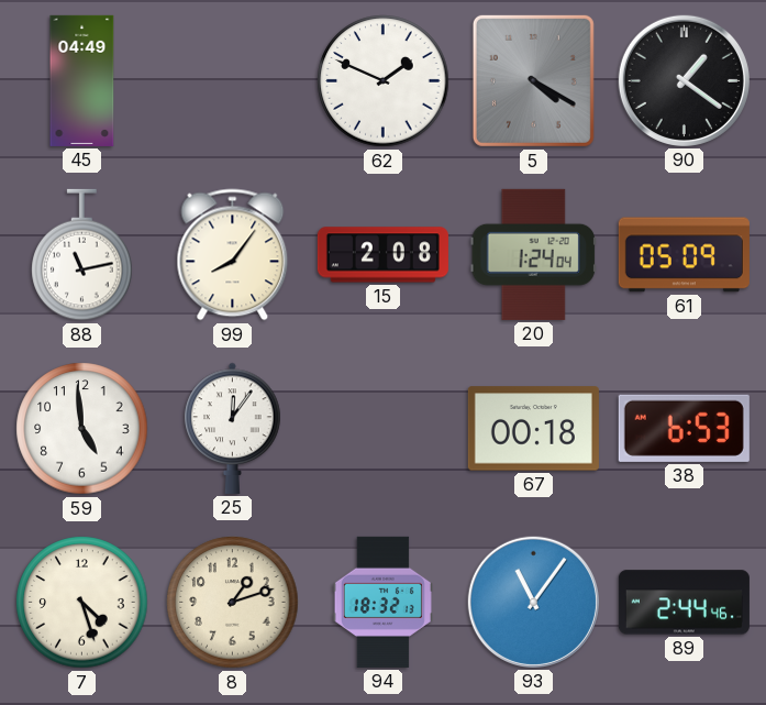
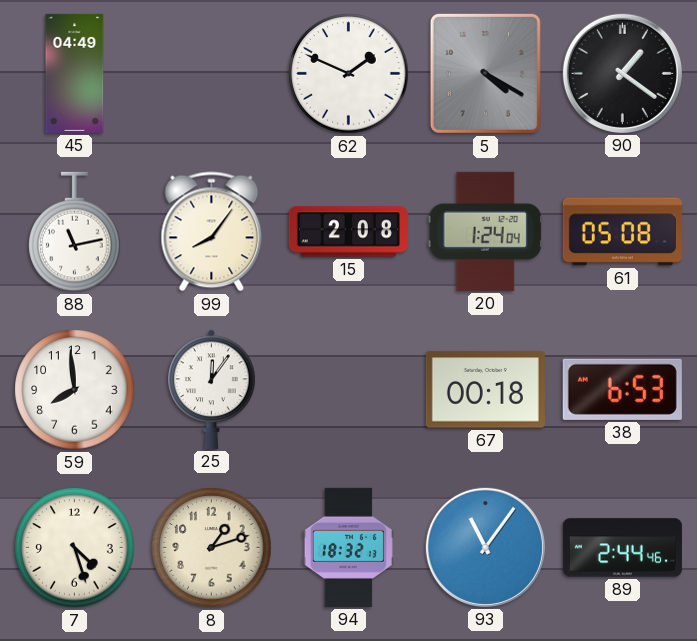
61: 05:09 -> 05:08 (622, 232)
59: 4:59 -> 7:59 (75, 390)
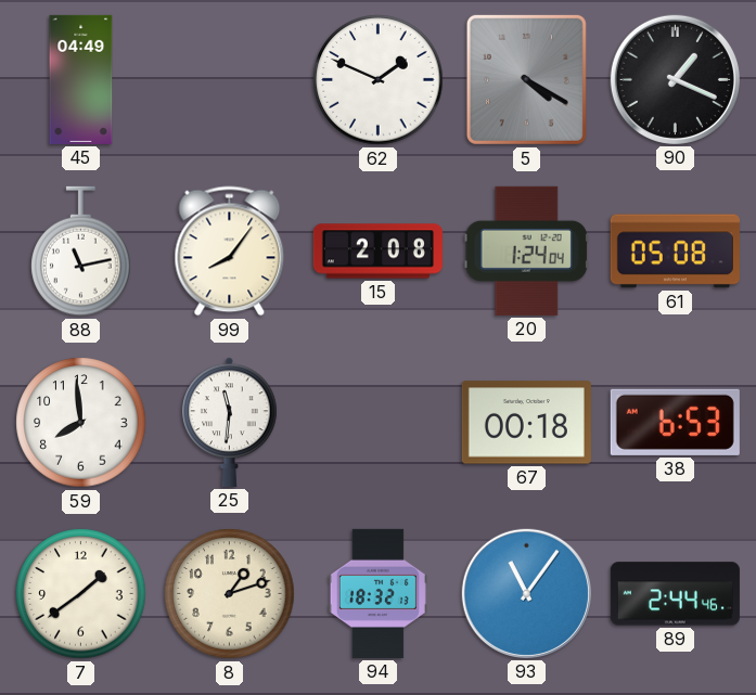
90: 1:21 -> 1:19 (675, 79)
25: 12:06 -> 11:31 (230, 422)
7: 4:27 -> 1:39 (81, 594)
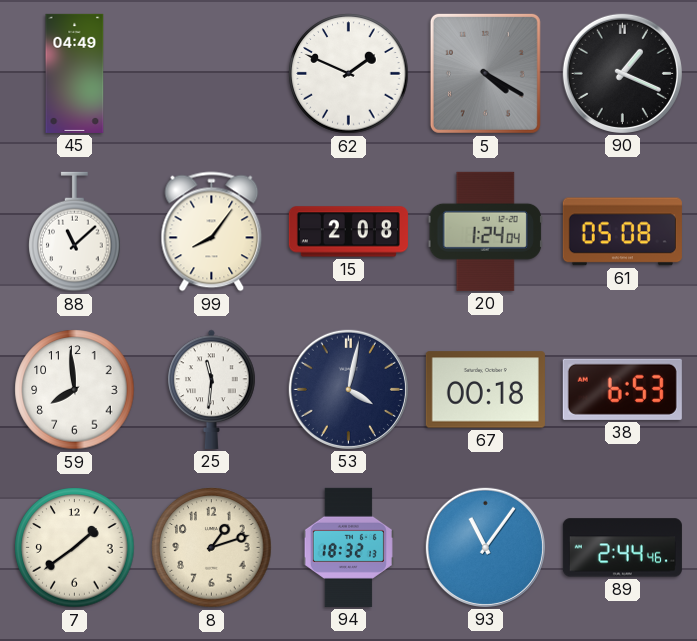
88: 11:13 -> 11:08 (75, 232)
53: none -> 4:02 (348, 389)
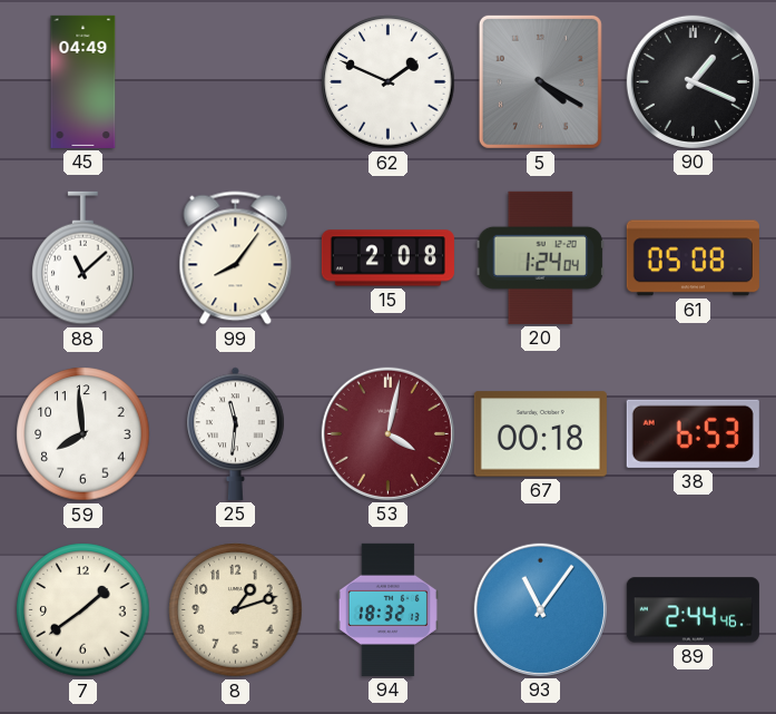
53 dial: navy -> burgundy (387, 433)
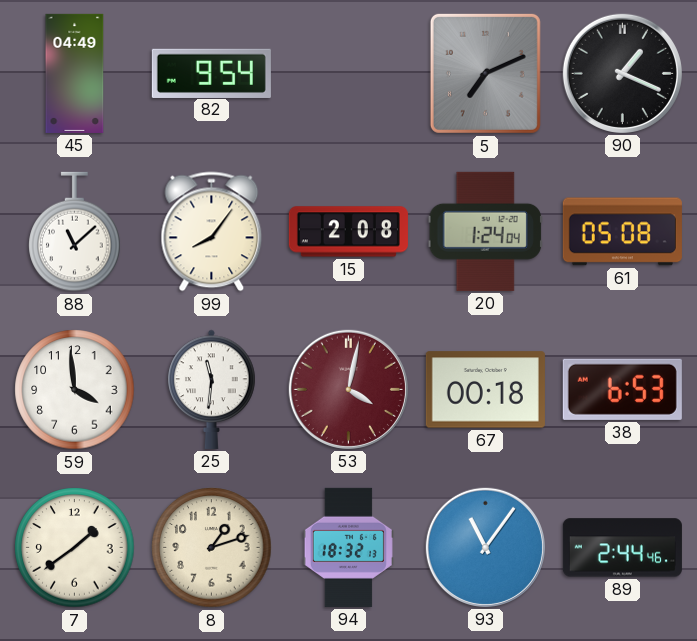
82: none -> 9:54 (211, 73)
62: 1:49 -> none (389, 82)
5: 4:20 -> 7:11 (485, 73)
59: 7:59 -> 3:59 (75, 390)
